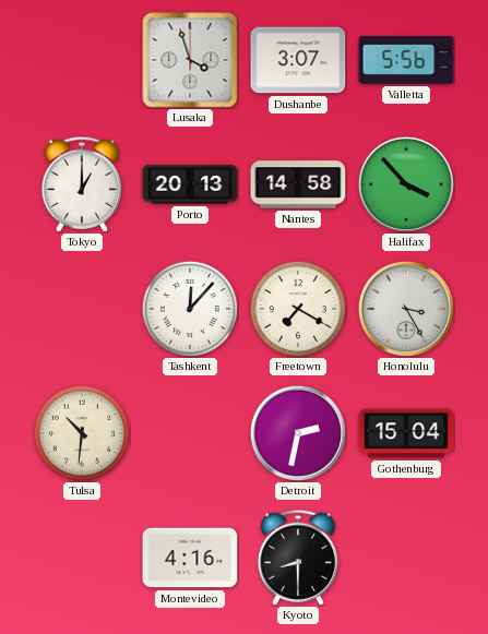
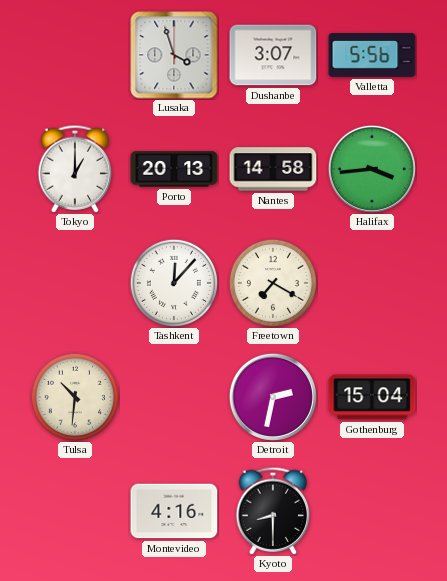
Halifax: 3:53 -> 3:44 (372, 169)
Honolulu: 3:25 -> none (406, 309)
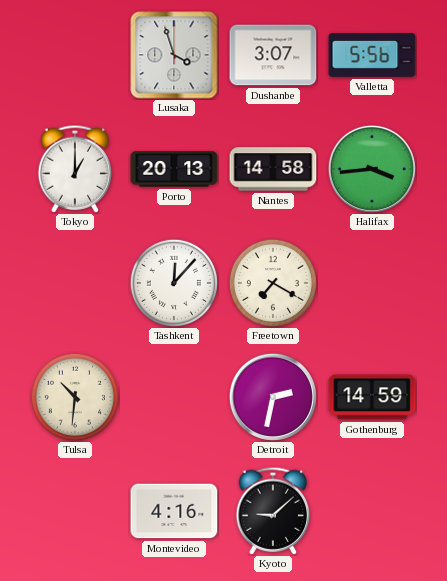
Gothenburg: 15:04 -> 14:59 (372, 397)
Kyoto: 8:30 -> 9:08 (273, 511)
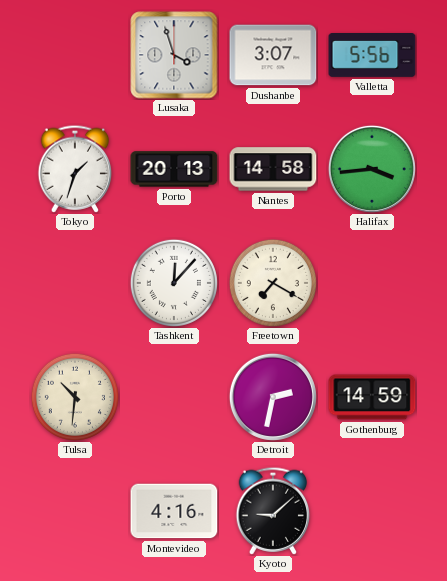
Tokyo: 1:00 -> 1:33 (75, 169)
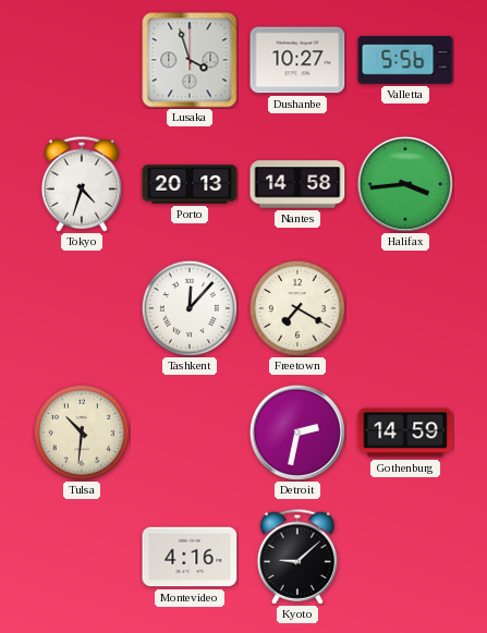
Dushanbe: 3:07 -> 10:27 (297, 60)
Tokyo: 1:33 -> 4:33 (82, 184)
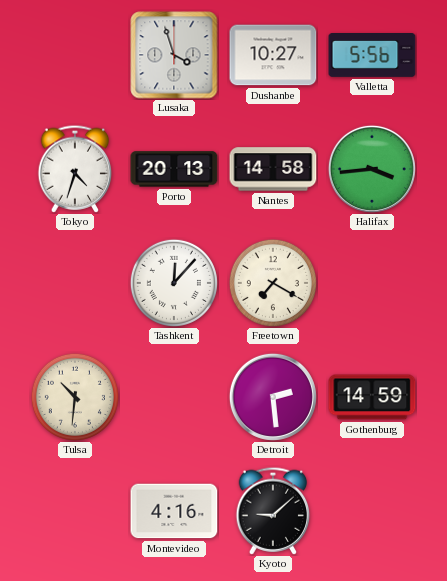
Detroit: 2:32 -> 2:29 (273, 397)
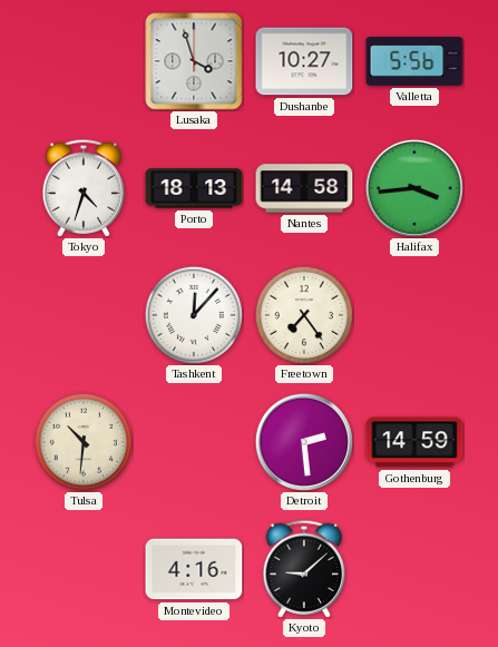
Porto: 20:13 -> 18:13 (194, 188)
Freetown: 7:20 -> 7:24 (304, 315)
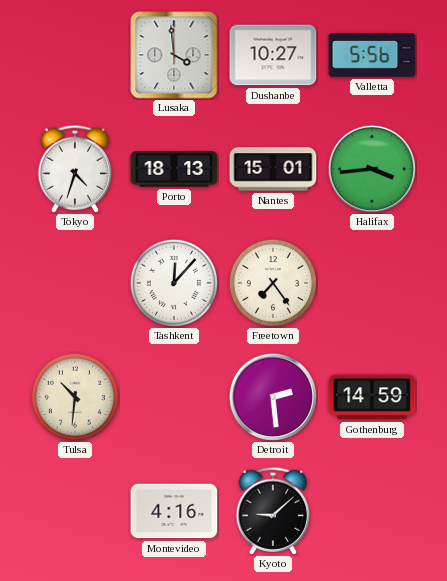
Lusaka: 3:57 -> 3:59 (174, 55)
Nantes: 14:58 -> 15:01 (273, 169)
